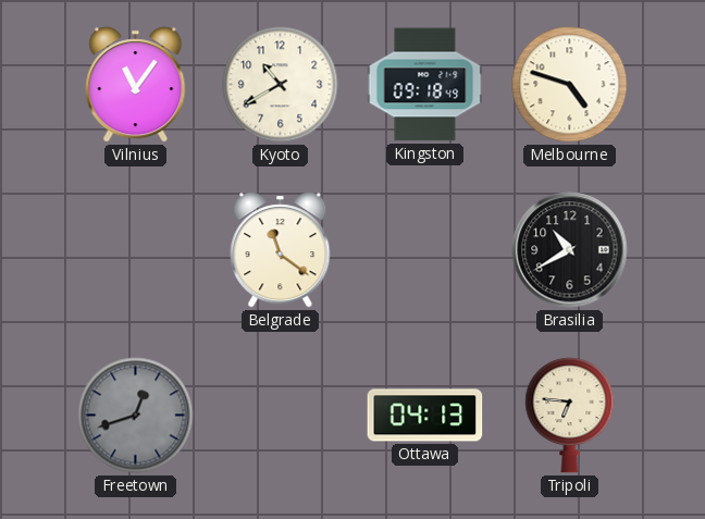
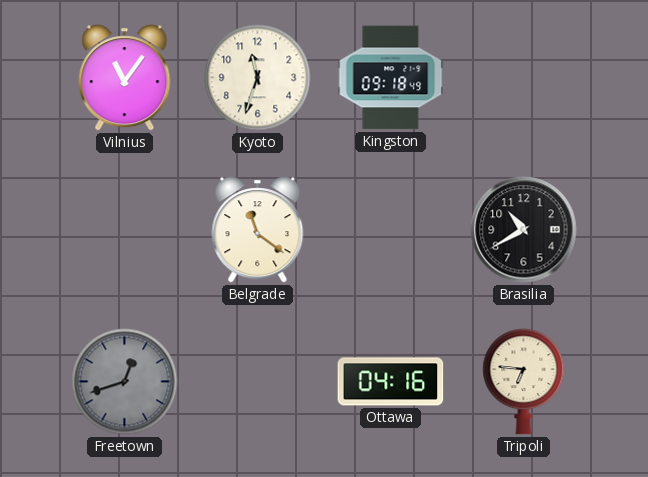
Kyoto: 10:40 -> 11:33 (258, 78)
Melbourne: 4:48 -> none (570, 85)
Ottawa: 04:13 -> 04:16 (391, 382)
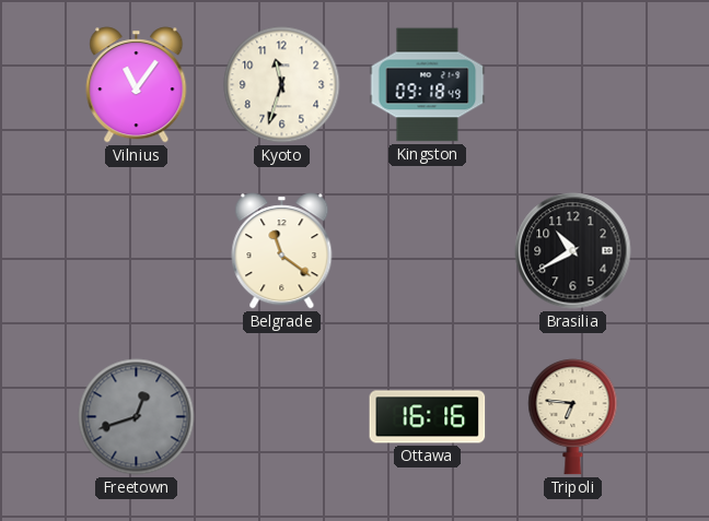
Ottawa: 04:16 -> 16:16 (428, 417)
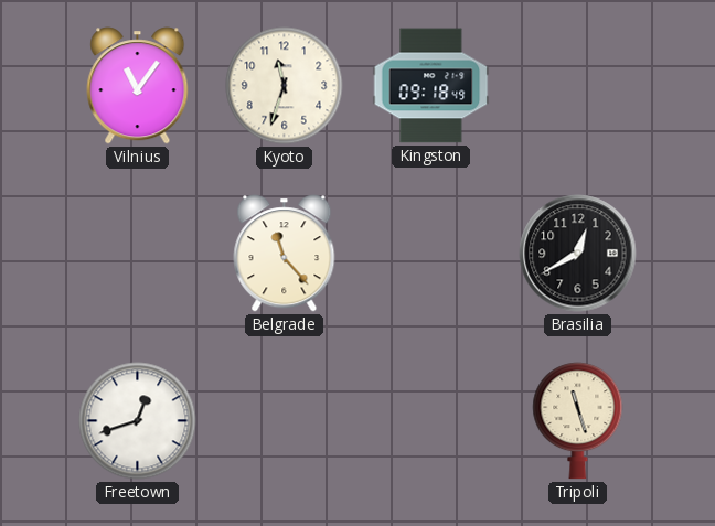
Belgrade: 11:21 -> 11:23 (285, 254)
Brasilia: 10:40 -> 12:40 (578, 254)
Freetown dial: grey -> white (138, 421)
Ottawa: 16:16 -> none (428, 417)
Tripoli: 6:46 -> 11:27 (578, 421)
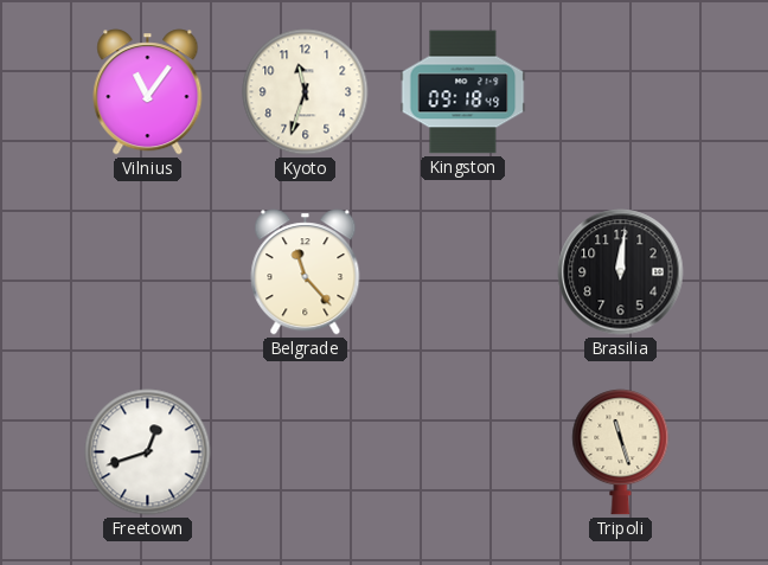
Brasilia: 12:40 -> 12:01 (621, 272)
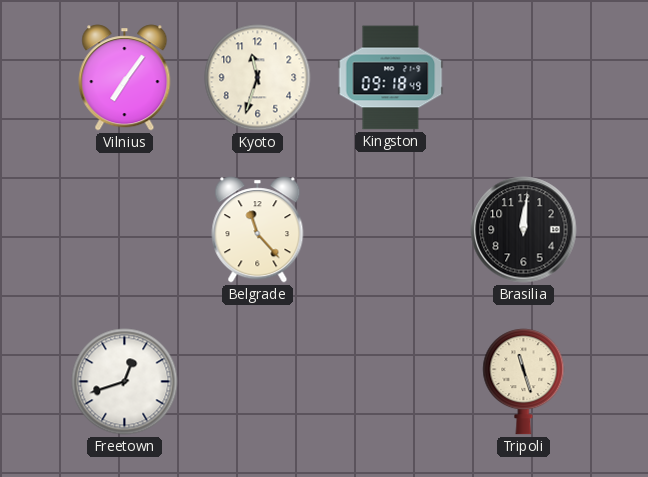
Vilnius: 11:06 -> 7:06 (125, 78)
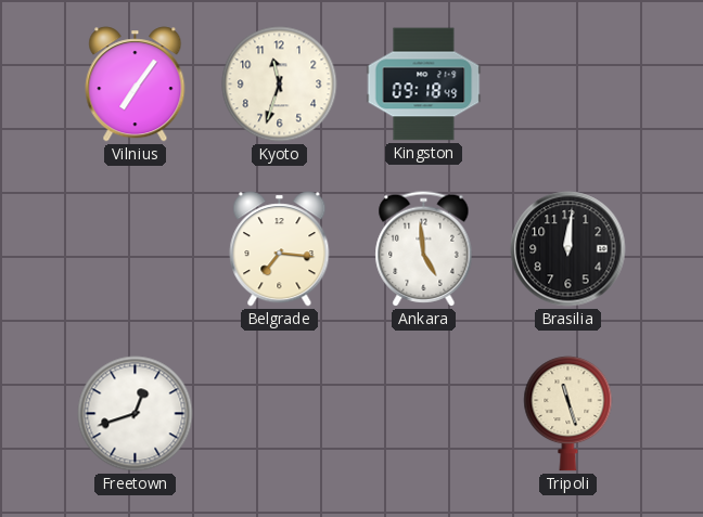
Belgrade: 11:23 -> 7:16 (280, 249)
Ankara: none -> 4:59 (424, 249)
